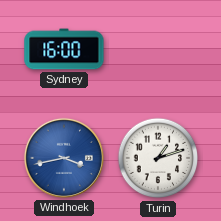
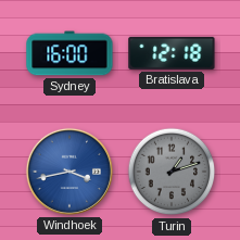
Bratislava: none -> 12:18 (172, 53)
Turin dial: white -> grey (172, 172)
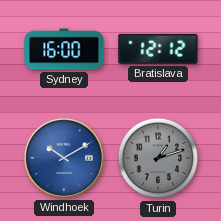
Bratislava: 12:18 -> 12:12 (158, 49)
Windhoek: 3:43 -> 10:10 (64, 158)
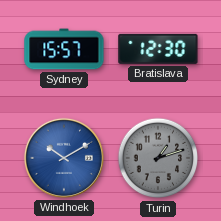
Sydney: 16:00 -> 15:57 (64, 49)
Bratislava: 12:12 -> 12:30 (158, 49)
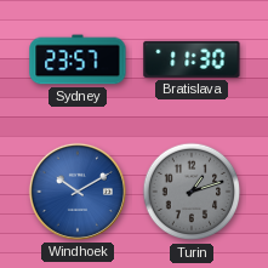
Sydney: 15:57 -> 23:57 (78, 59)
Bratislava: 12:30 -> 11:30 (192, 59)
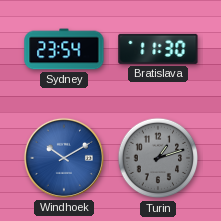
Sydney: 23:57 -> 23:54 (64, 49)
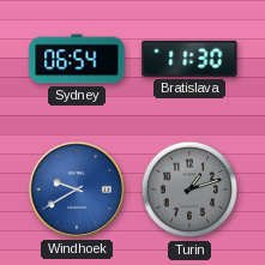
Sydney: 23:54 -> 06:54 (77, 59)
Windhoek: 10:10 -> 9:40 (77, 189)
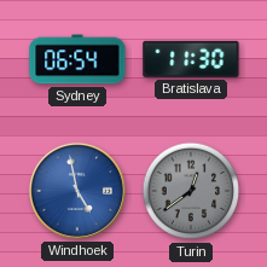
Windhoek: 9:40 -> 4:58 (77, 191)
Turin: 1:12 -> 12:39 (191, 191)
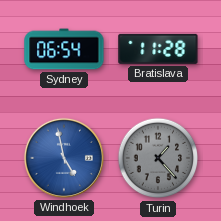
Bratislava: 11:30 -> 11:28 (158, 49)
Turin: 12:39 -> 1:23 (158, 158)
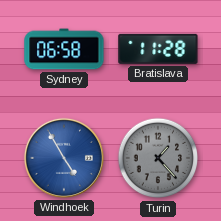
Sydney: 06:54 -> 06:58 (64, 49)
Windhoek: 4:58 -> 4:55 (64, 158)
